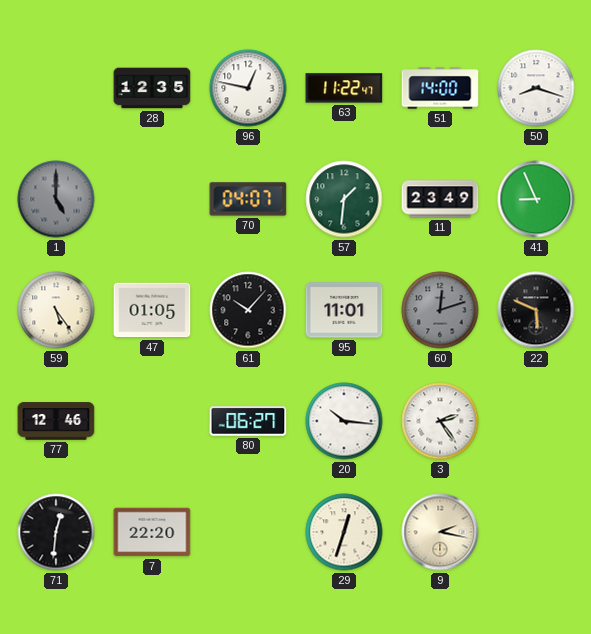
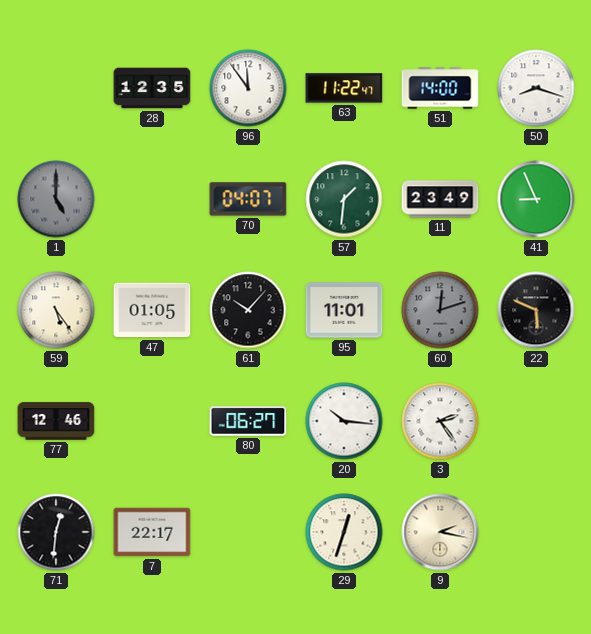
96: 12:47 -> 11:54 (248, 88)
7: 22:20 -> 22:17 (152, 532)
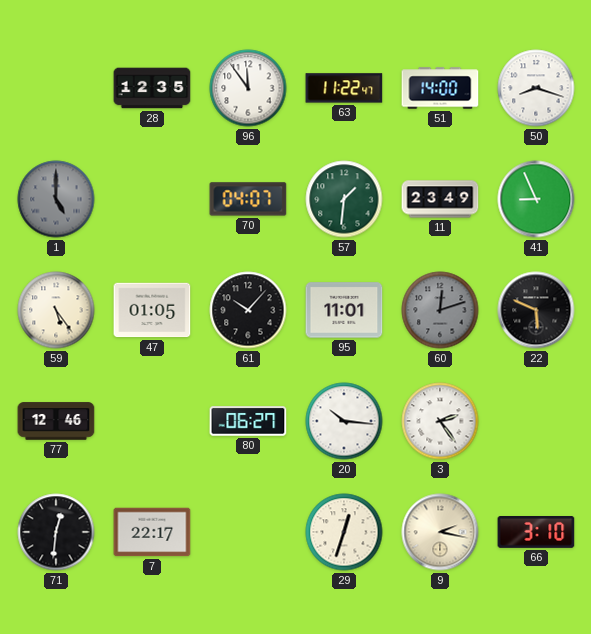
66: none -> 3:10 (536, 533)
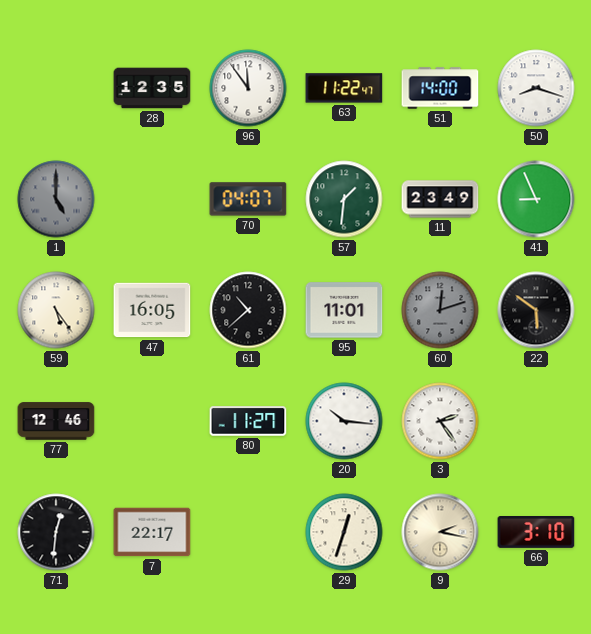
47: 01:05 -> 16:05 (152, 310)
61: 10:07 -> 10:38 (248, 310)
22: 5:49 -> 5:51 (536, 310)
80: 06:27 -> 11:27 (248, 421)
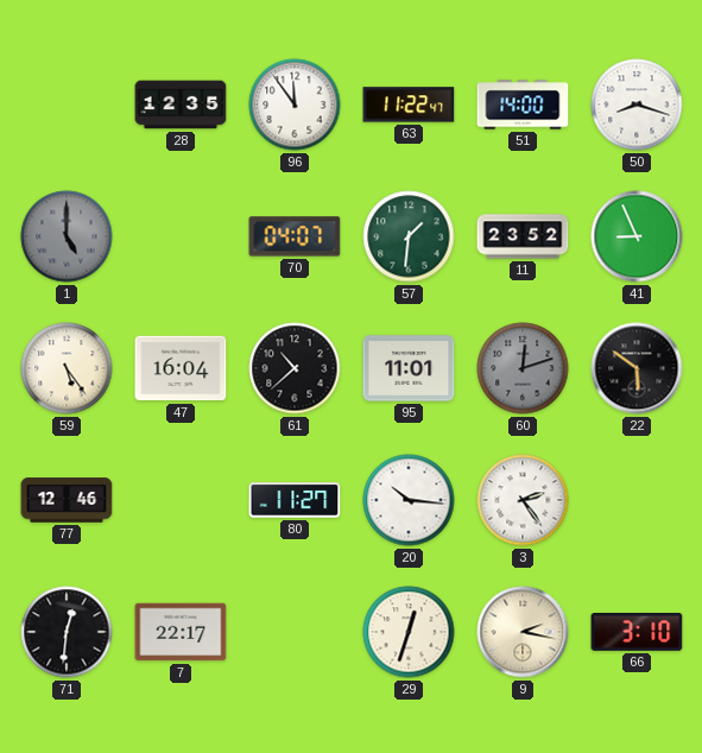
11: 23:49 -> 23:52 (523, 236)
47: 16:05 -> 16:04 (181, 368)
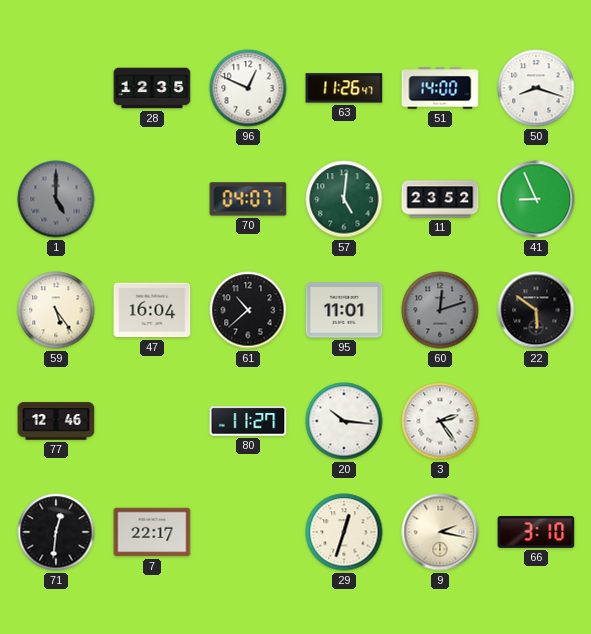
96: 11:54 -> 12:49 (248, 88)
63: 11:22 -> 11:26 (344, 88)
57: 1:31 -> 5:01 (344, 199)
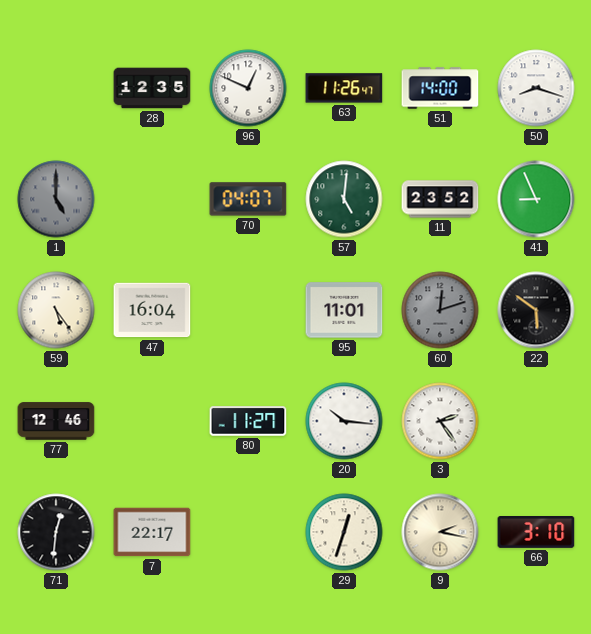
61: 10:38 -> none (248, 310)
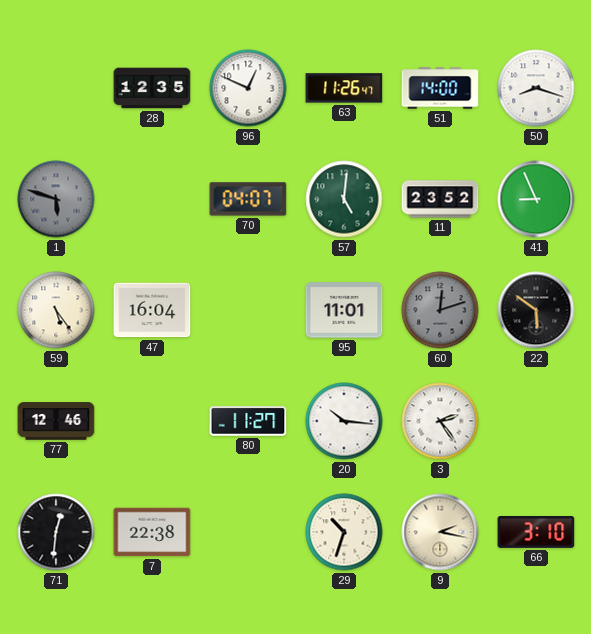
1: 5:00 -> 5:48 (56, 199)
7: 22:17 -> 22:38 (152, 532)
29: 12:33 -> 10:33 (344, 532)
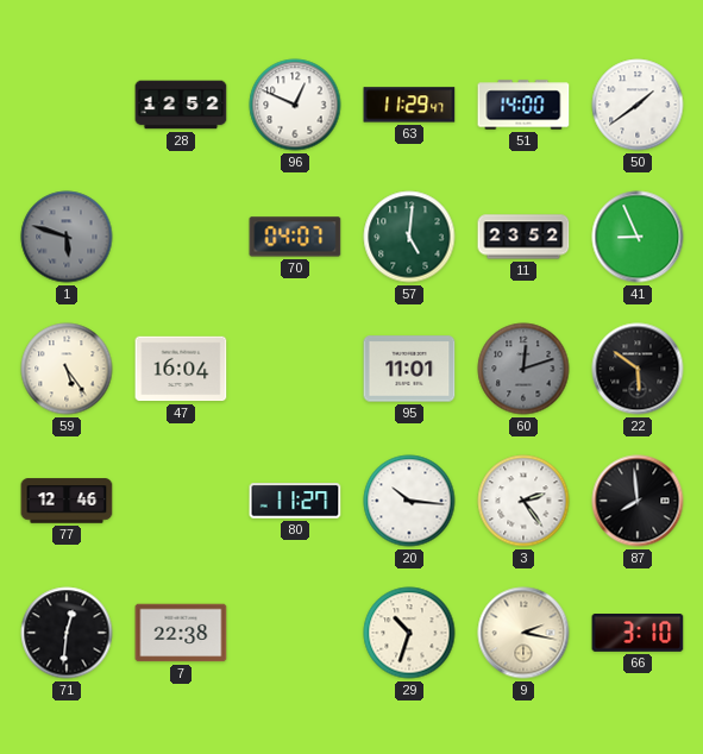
28: 12:35 -> 12:52 (181, 105)
63: 11:26 -> 11:29 (409, 105)
50: 8:18 -> 1:39 (638, 105)
87: none -> 7:59 (638, 501)
